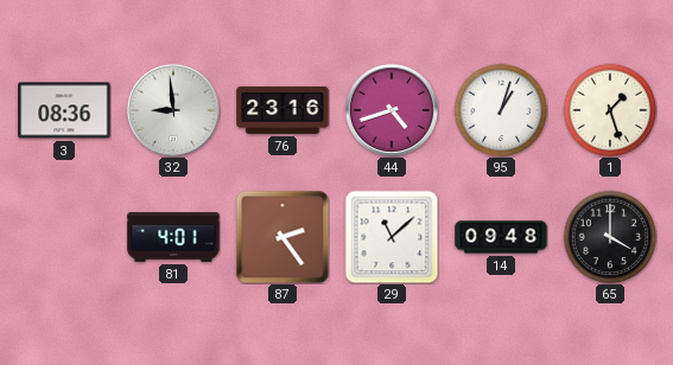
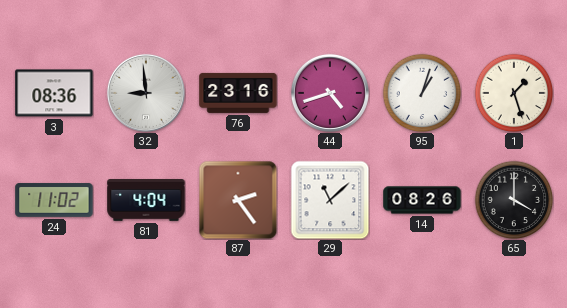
24: none -> 11:02 (54, 200)
81: 4:01 -> 4:04 (146, 201)
14: 09:48 -> 08:26 (422, 200)
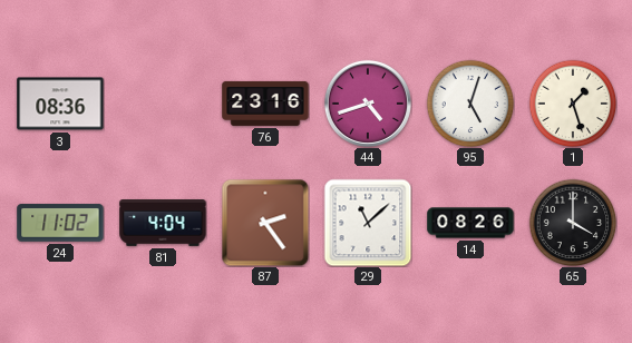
32: 8:59 -> none (146, 93)
95: 1:03 -> 5:03 (470, 104)
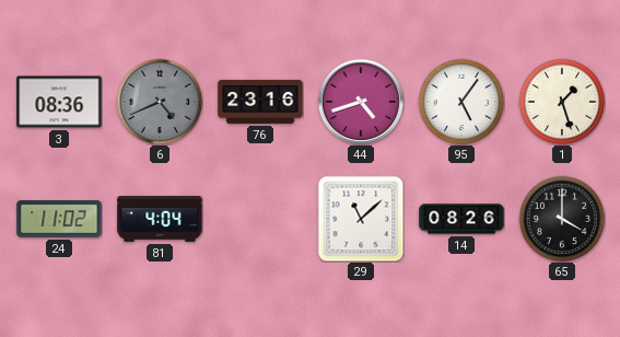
6: none -> 4:41 (160, 102)
95: 5:03 -> 5:06 (461, 102)
87: 2:24 -> none (265, 223)
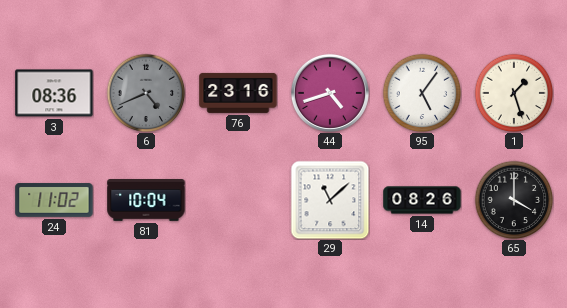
81: 4:04 -> 10:04 (146, 201)
